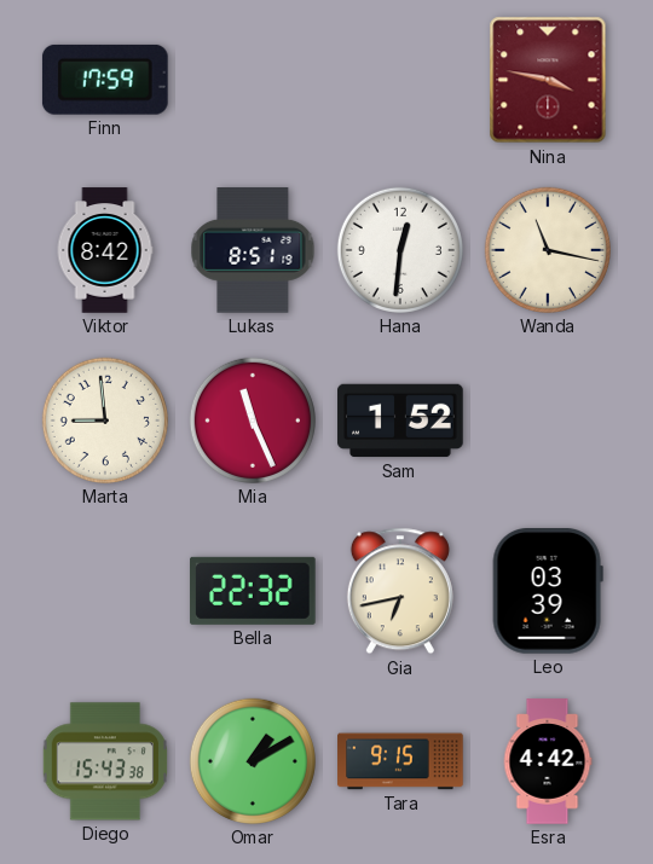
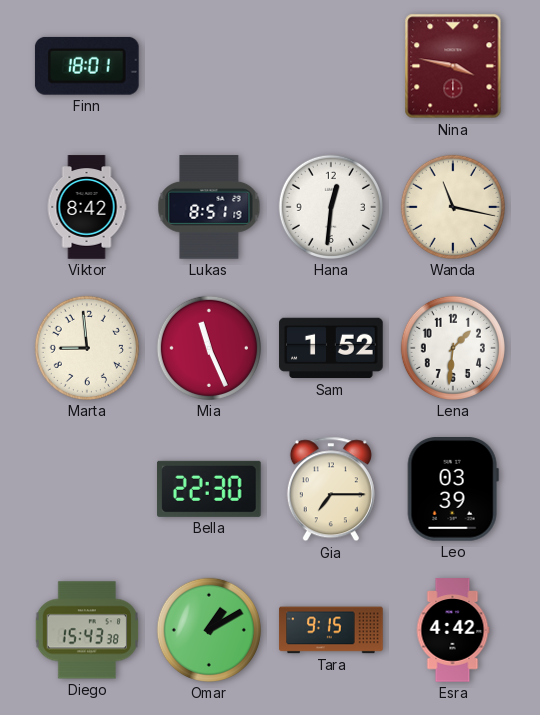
Finn: 17:59 -> 18:01 (87, 66)
Lena: none -> 1:31 (453, 348)
Bella: 22:32 -> 22:30 (210, 489)
Gia: 6:43 -> 7:15 (331, 489)
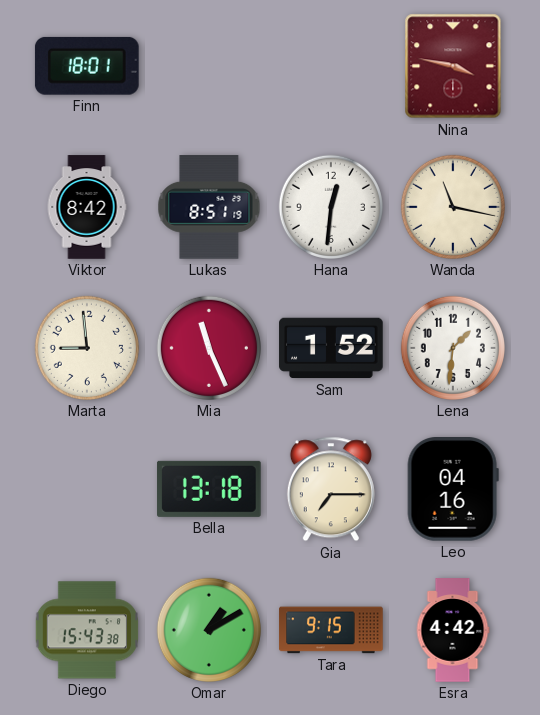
Bella: 22:30 -> 13:18 (210, 489)
Leo: 03:39 -> 04:16 (453, 490)
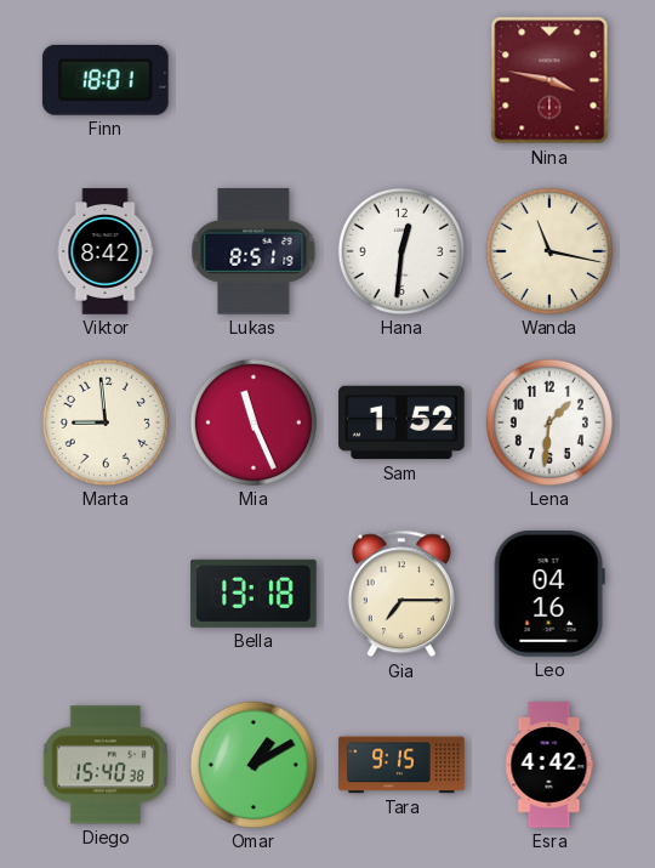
Diego: 15:43 -> 15:40 (106, 765)
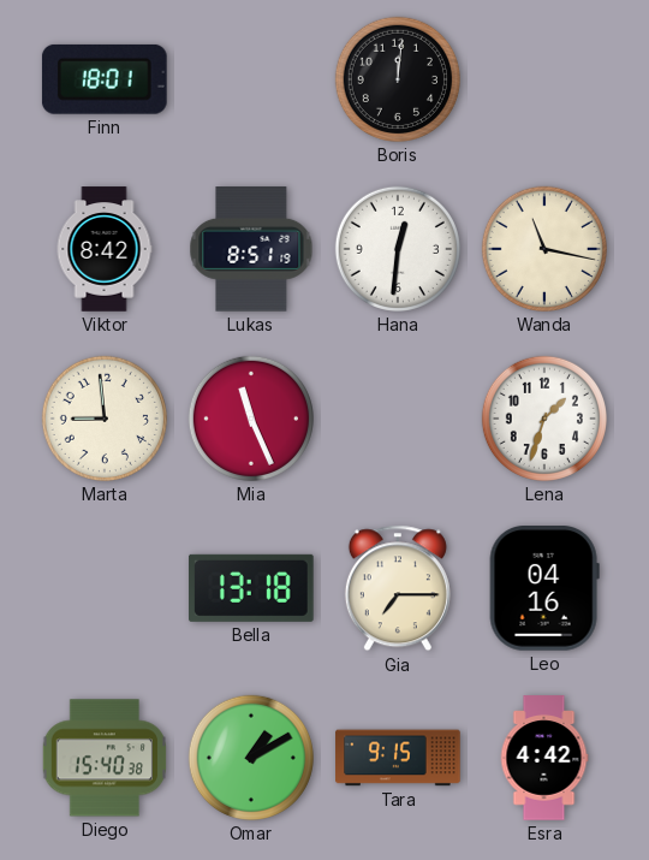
Boris: none -> 12:01 (398, 79)
Nina: 3:47 -> none (549, 80)
Sam: 1:52 -> none (401, 422)
Lena: 1:31 -> 1:33 (544, 419)
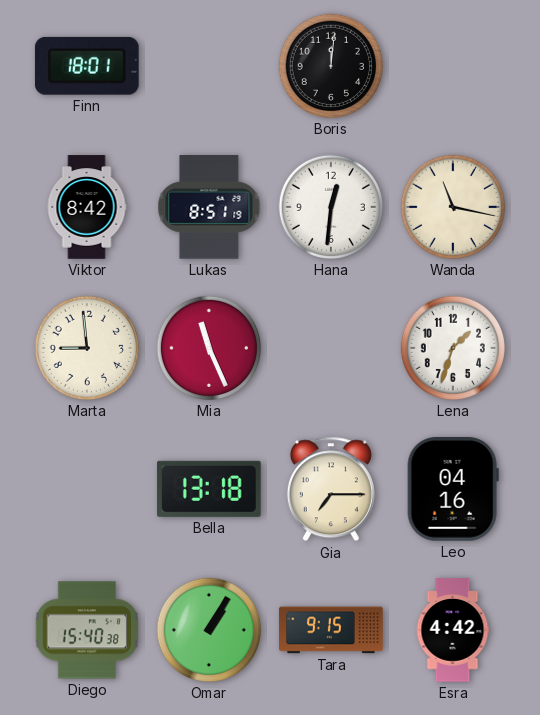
Omar: 1:10 -> 1:05 (209, 630)
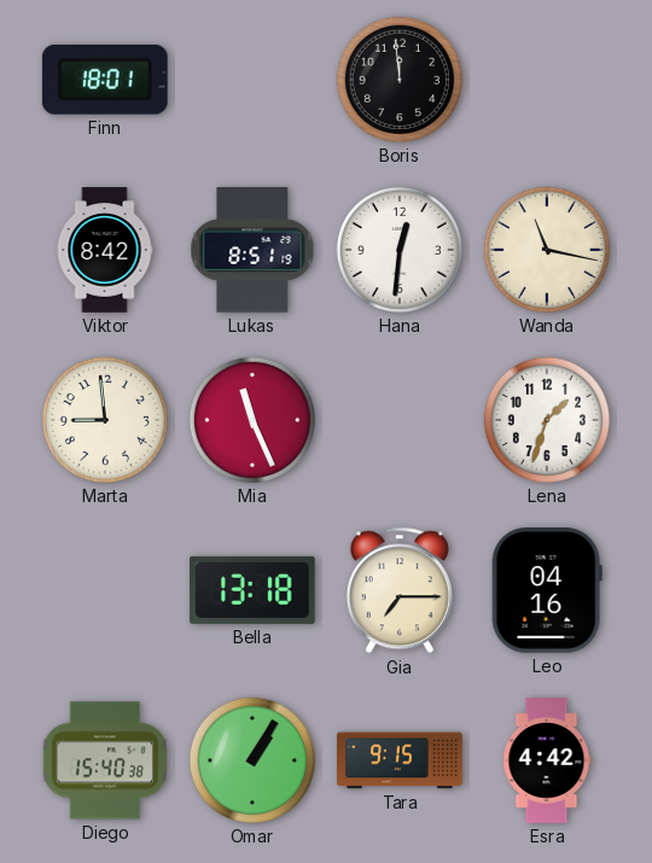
Boris: 12:01 -> 11:59 (400, 80)
